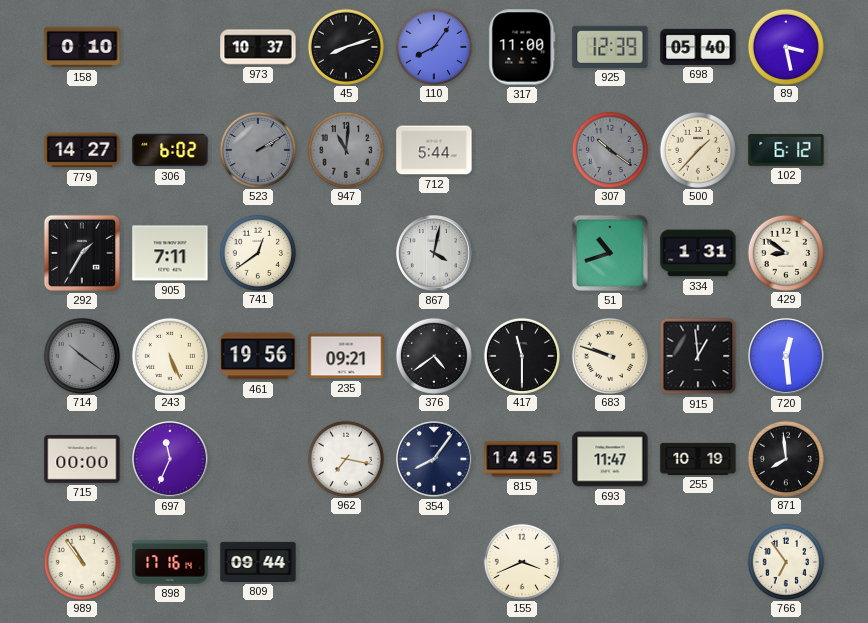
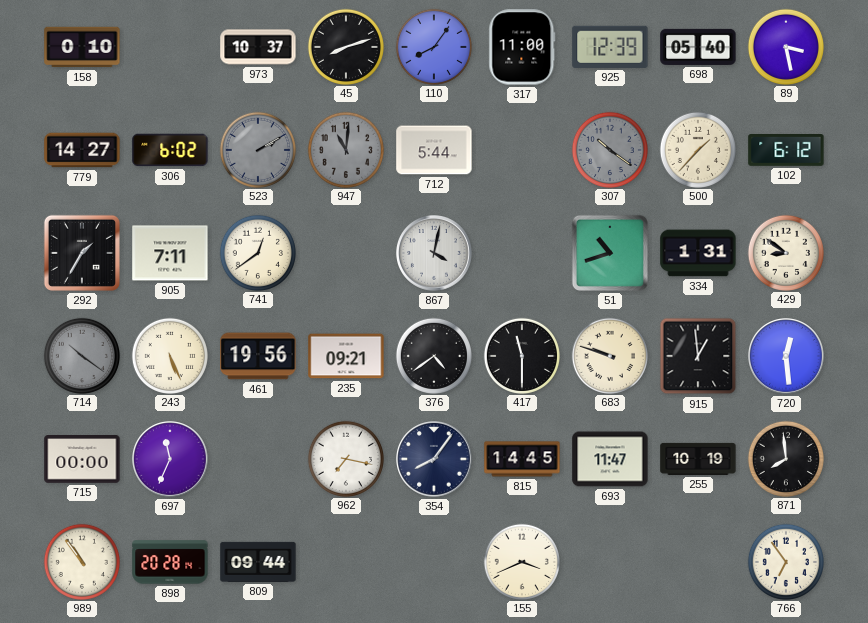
898: 17:16 -> 20:28 (170, 562)
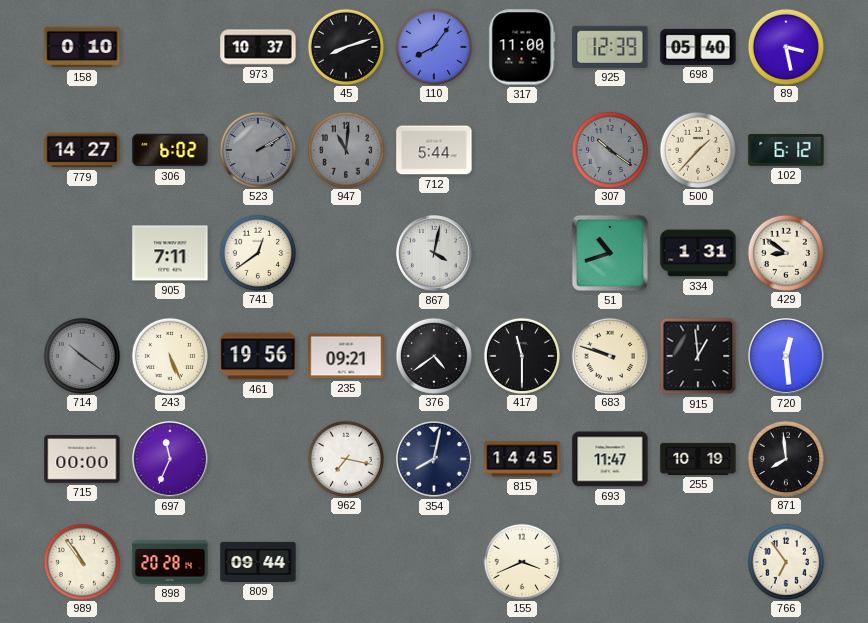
292: 1:35 -> none (82, 253)
354: 8:06 -> 8:02 (435, 460)
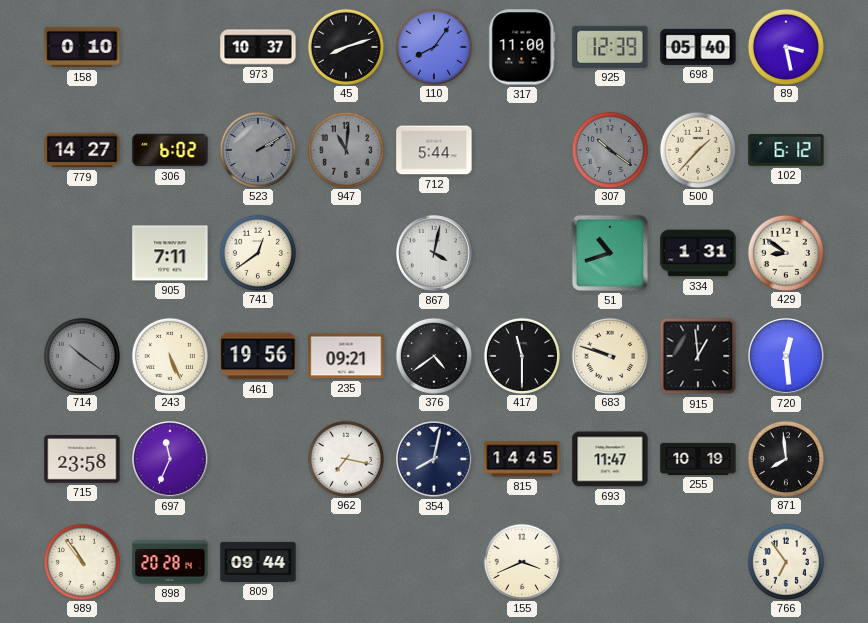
715: 00:00 -> 23:58 (82, 460)
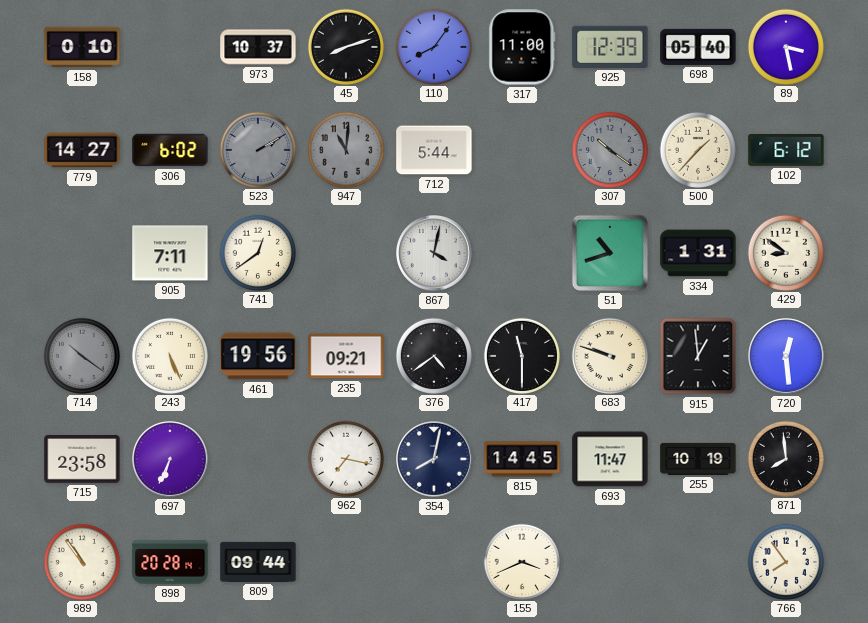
697: 11:34 -> 6:34 (171, 460)
766: 6:54 -> 7:54 (785, 561)
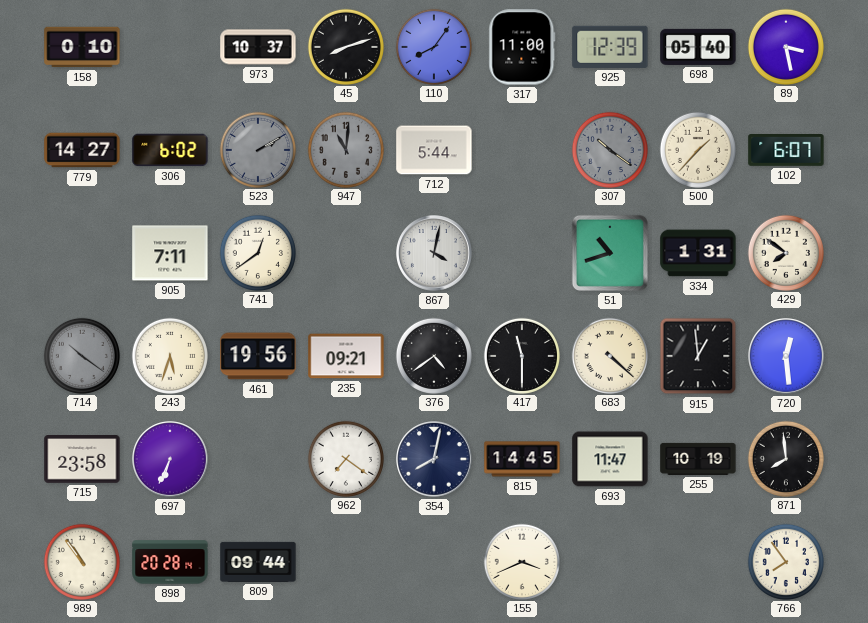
102: 6:12 -> 6:07 (786, 151)
429: 8:51 -> 7:51 (785, 252)
243: 5:26 -> 5:33 (169, 355)
683: 9:48 -> 4:22 (609, 355)
962: 7:17 -> 7:21 (345, 458)
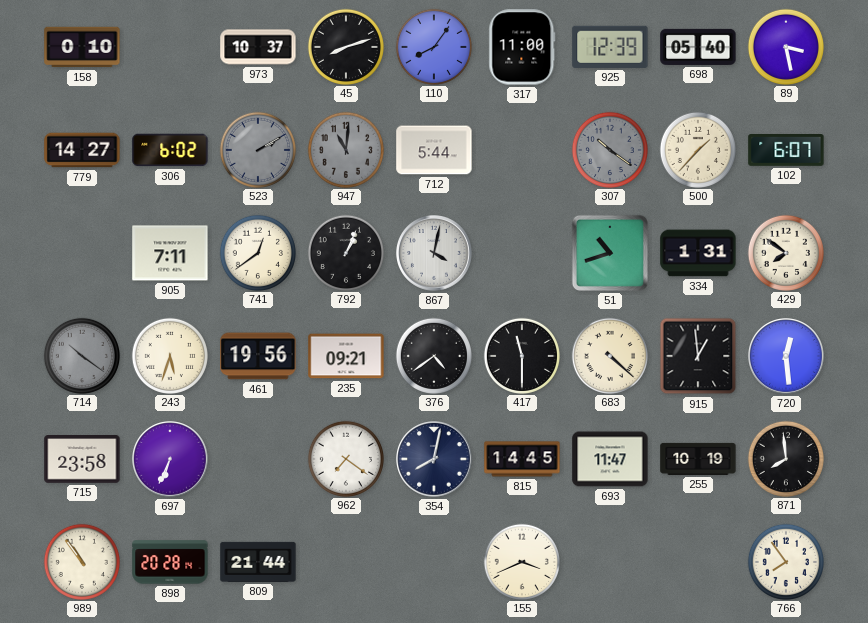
792: none -> 1:04 (345, 252)
809: 09:44 -> 21:44 (258, 562)
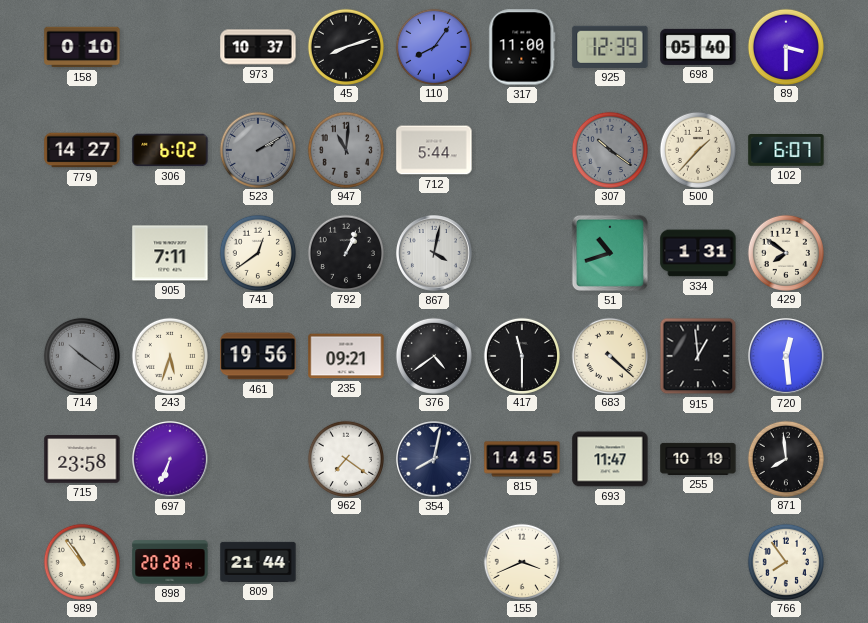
89: 3:28 -> 3:30 (785, 46)
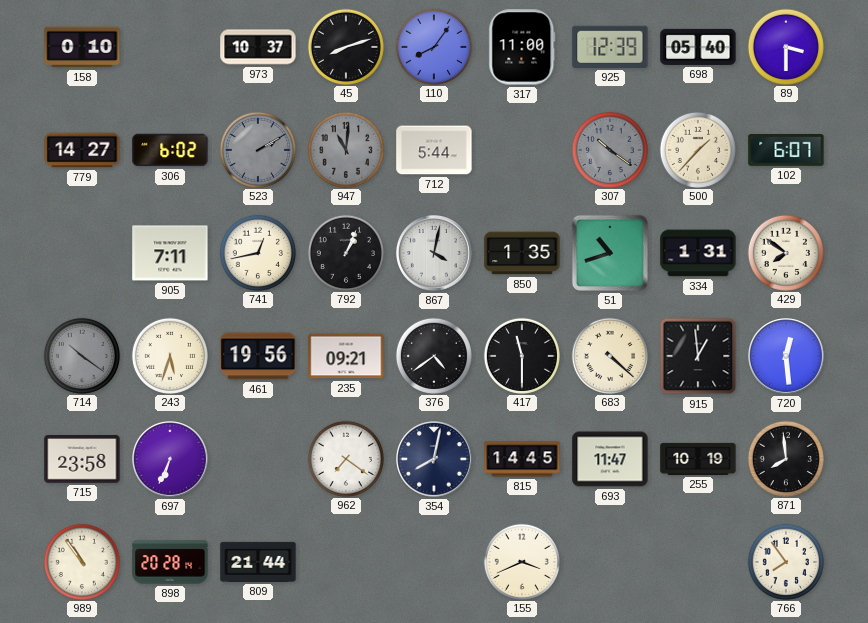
741: 12:39 -> 12:43 (257, 252)
850: none -> 1:35 (522, 253)
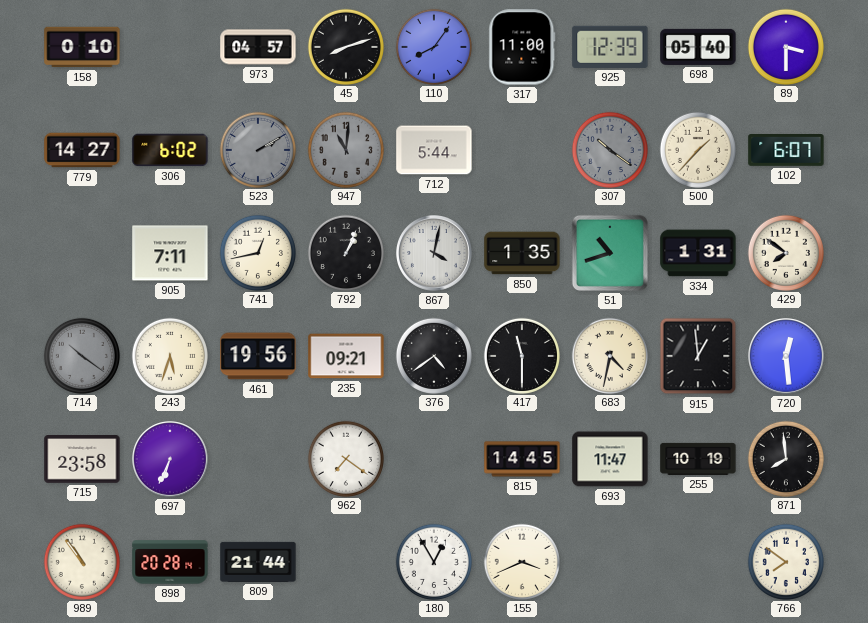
973: 10:37 -> 04:57 (258, 47)
683: 4:22 -> 4:32 (609, 355)
354: 8:02 -> none (435, 460)
180: none -> 12:55 (433, 561)
766: 7:54 -> 7:51 (785, 561)
